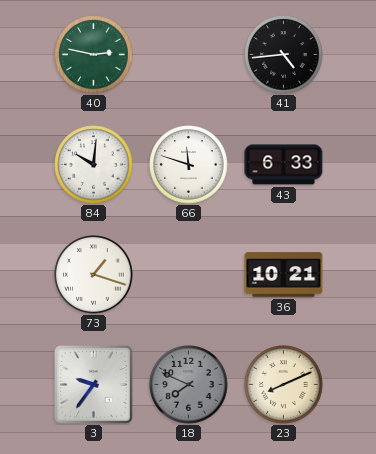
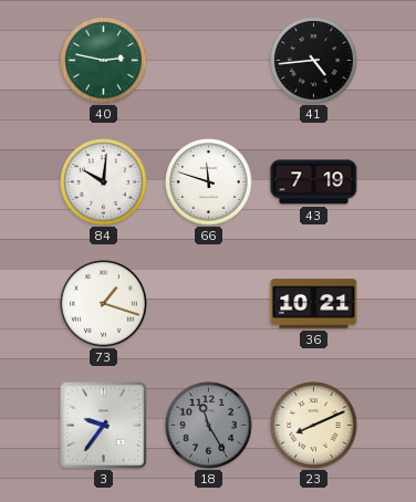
43: 6:33 -> 7:19 (314, 182)
18: 7:49 -> 11:25 (209, 426)
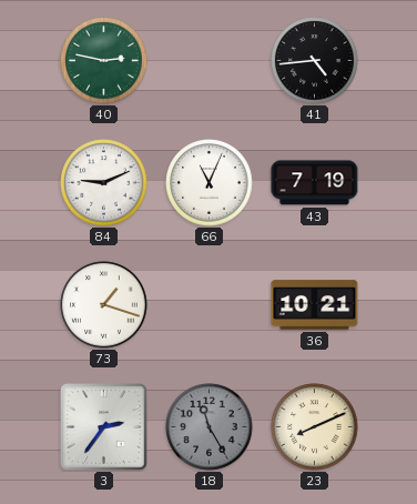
84: 10:01 -> 9:11 (104, 183)
66: 11:48 -> 11:04 (210, 183)
3: 9:36 -> 2:36 (104, 427)
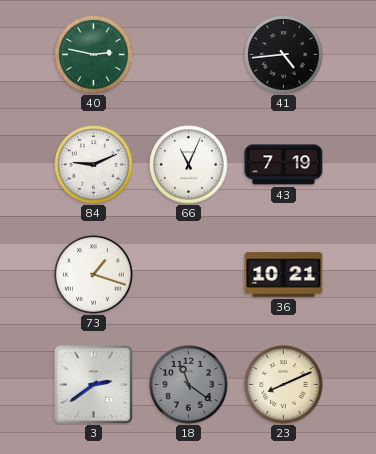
3: 2:36 -> 2:39 (94, 385)
18: 11:25 -> 11:21 (189, 385)
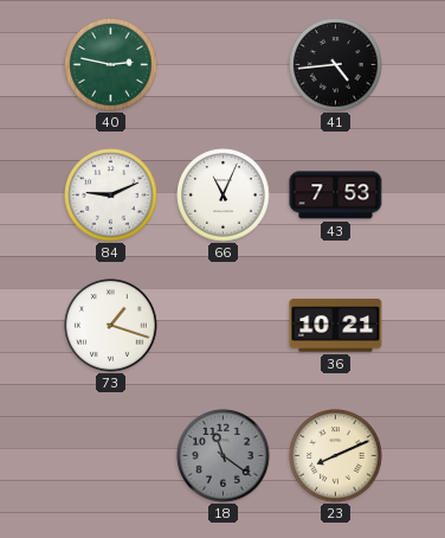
43: 7:19 -> 7:53 (336, 196)
3: 2:39 -> none (94, 385)
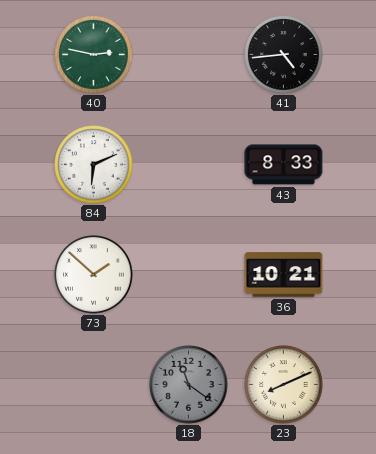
84: 9:11 -> 6:11 (94, 165)
66: 11:04 -> none (224, 196)
43: 7:53 -> 8:33 (284, 165)
73: 1:18 -> 1:52 (94, 275)
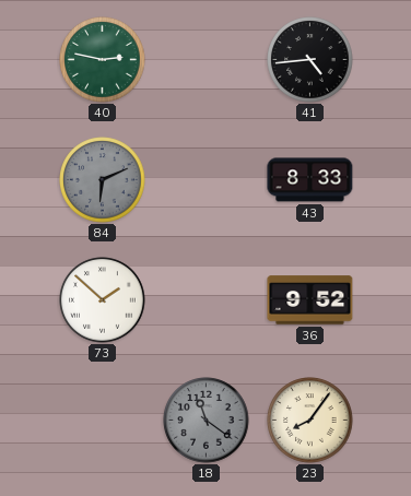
84 dial: white -> grey (103, 180)
36: 10:21 -> 9:52 (310, 300)
23: 8:11 -> 8:06 (310, 421)
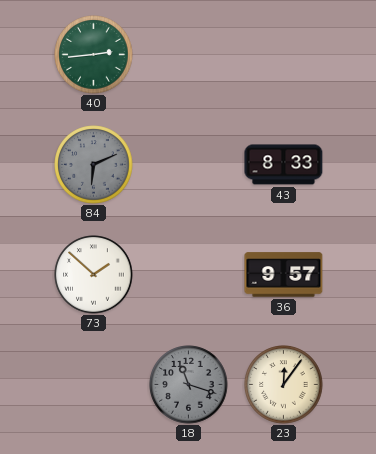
40: 2:47 -> 2:44 (94, 55)
41: 4:44 -> none (310, 60)
36: 9:52 -> 9:57 (284, 275)
18: 11:21 -> 11:18 (189, 385)
23: 8:06 -> 12:06 (284, 385)
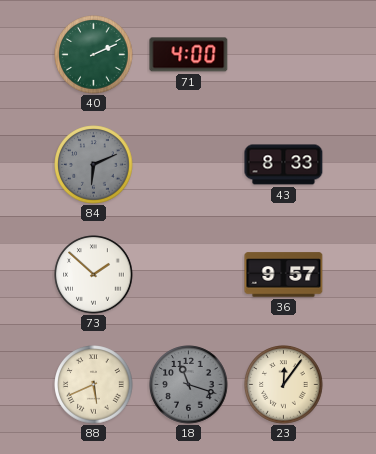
40: 2:44 -> 2:11 (94, 55)
71: none -> 4:00 (189, 55)
88: none -> 5:41 (94, 385)
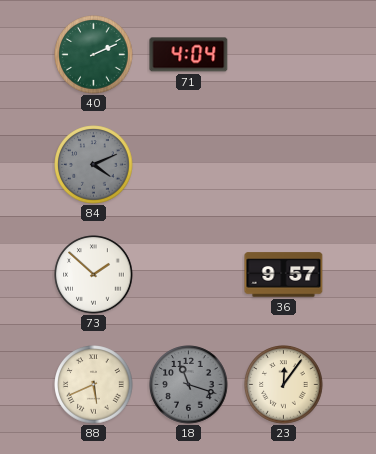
71: 4:00 -> 4:04 (189, 55)
84: 6:11 -> 4:11 (94, 165)
43: 8:33 -> none (284, 165)
